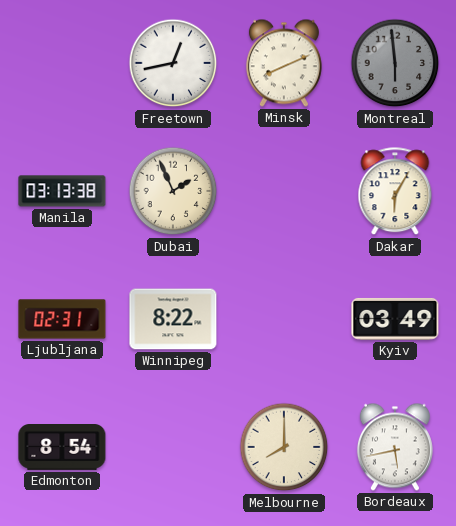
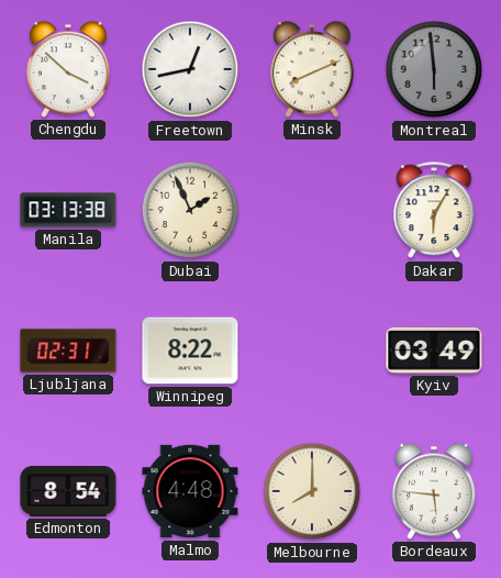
Chengdu: none -> 3:52 (68, 69)
Malmo: none -> 4:48 (190, 491)
Bordeaux: 5:43 -> 5:46 (434, 491)
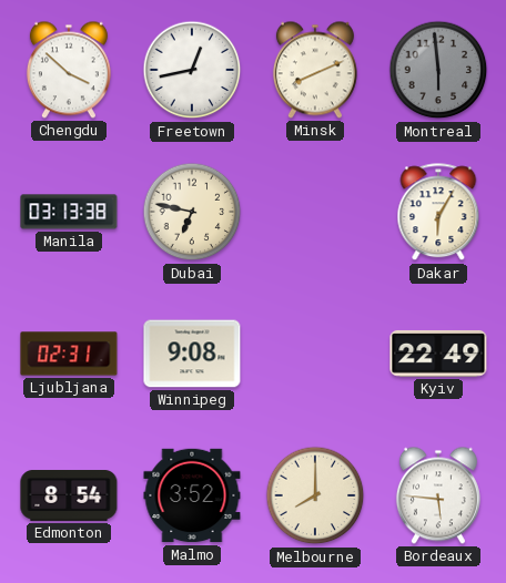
Dubai: 1:56 -> 6:47 (192, 212)
Winnipeg: 8:22 -> 9:08 (192, 354)
Kyiv: 03:49 -> 22:49 (438, 354)
Malmo: 4:48 -> 3:52 (192, 495)
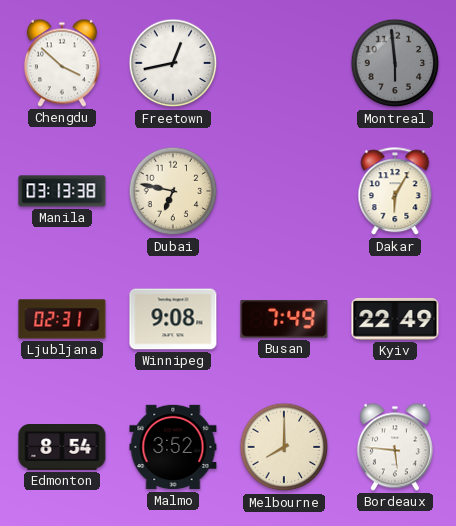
Minsk: 8:11 -> none (315, 70)
Busan: none -> 7:49 (284, 320)
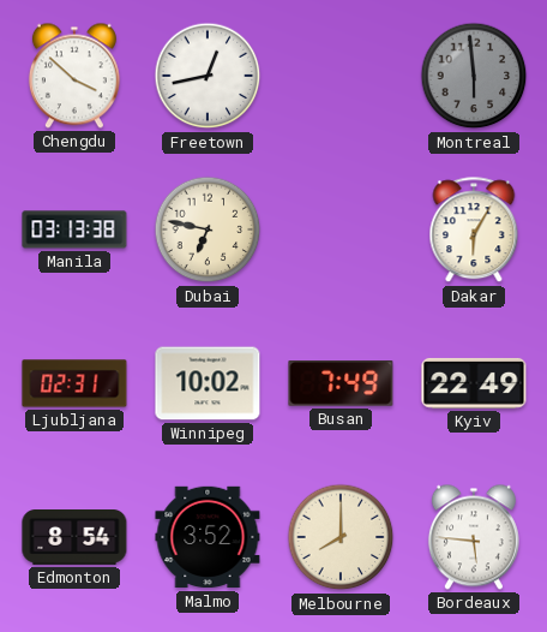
Winnipeg: 9:08 -> 10:02 (208, 383)
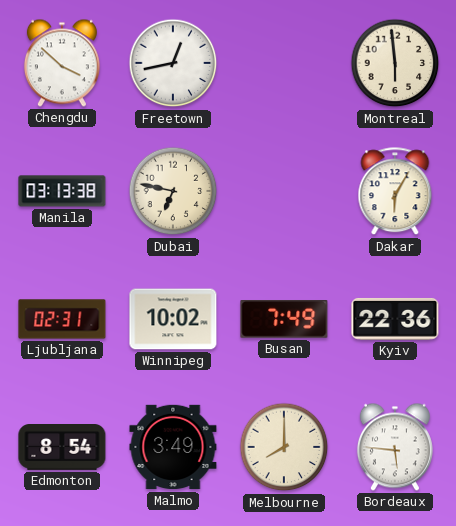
Montreal dial: grey -> cream (395, 63)
Kyiv: 22:49 -> 22:36 (395, 319)
Malmo: 3:52 -> 3:49 (173, 447)
